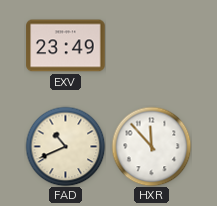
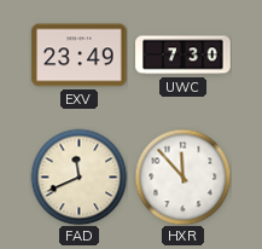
UWC: none -> 7:30 (184, 56)
FAD: 10:41 -> 11:41 (78, 176)
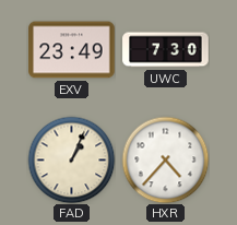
FAD: 11:41 -> 1:04 (71, 159)
HXR: 11:53 -> 4:37 (165, 159)
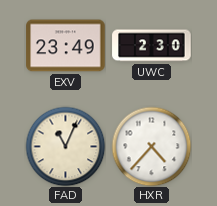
UWC: 7:30 -> 2:30 (152, 46)
FAD: 1:04 -> 11:04 (65, 146)
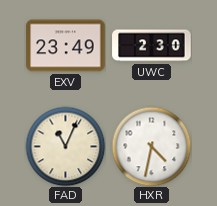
HXR: 4:37 -> 4:32 (151, 146)
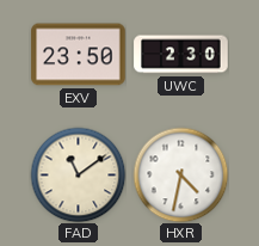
EXV: 23:49 -> 23:50 (79, 55)
FAD: 11:04 -> 11:09 (78, 174)
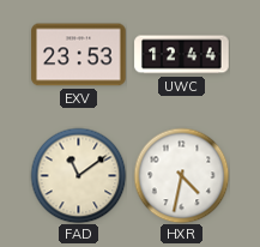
EXV: 23:50 -> 23:53 (79, 55)
UWC: 2:30 -> 12:44 (182, 55)
